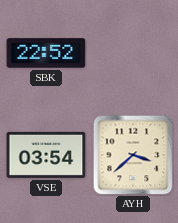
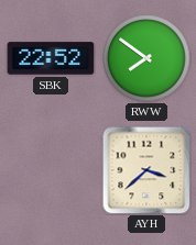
RWW: none -> 7:51 (146, 58)
VSE: 03:54 -> none (46, 155)
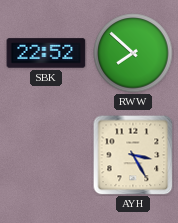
RWW: 7:51 -> 7:52 (133, 53)
AYH: 3:38 -> 3:25 (133, 155)
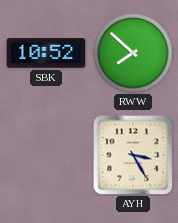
SBK: 22:52 -> 10:52 (46, 53)
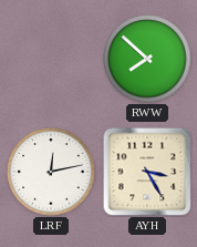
SBK: 10:52 -> none (46, 53)
LRF: none -> 12:13 (51, 172)
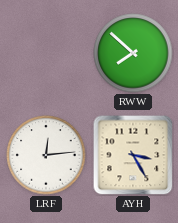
LRF: 12:13 -> 12:14 (46, 155)
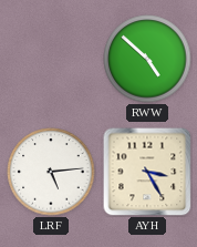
RWW: 7:52 -> 4:52 (147, 59)
LRF: 12:14 -> 5:14 (51, 172)
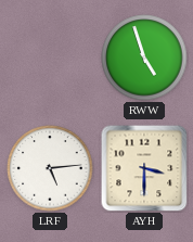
RWW: 4:52 -> 4:57 (144, 58)
AYH: 3:25 -> 3:30 (144, 168)
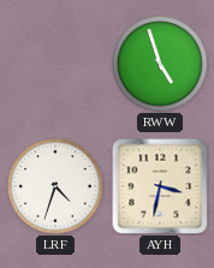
LRF: 5:14 -> 4:33 (55, 186)
AYH: 3:30 -> 3:32 (160, 186)
